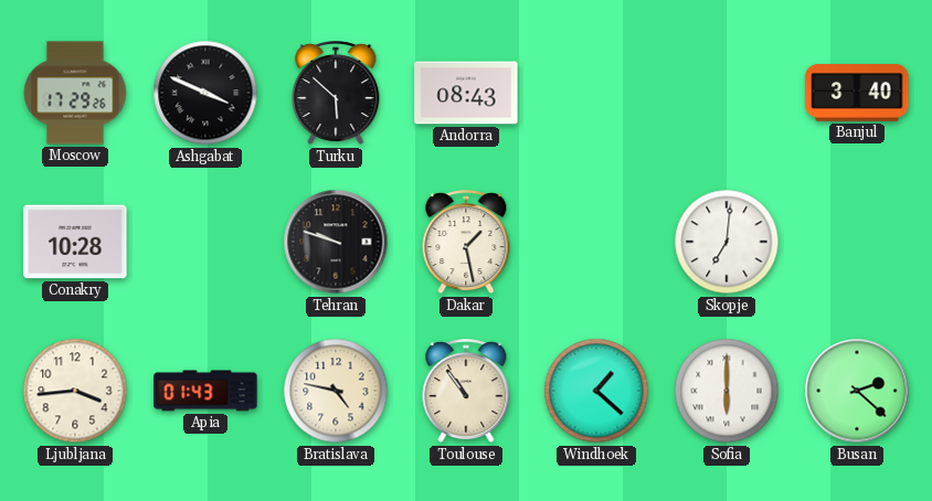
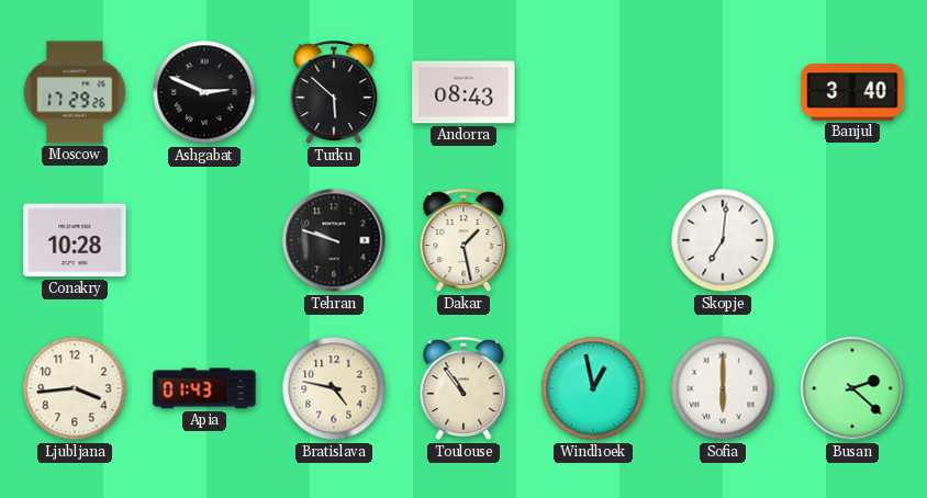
Ashgabat: 3:49 -> 2:49 (204, 92)
Windhoek: 1:22 -> 12:58 (593, 388)
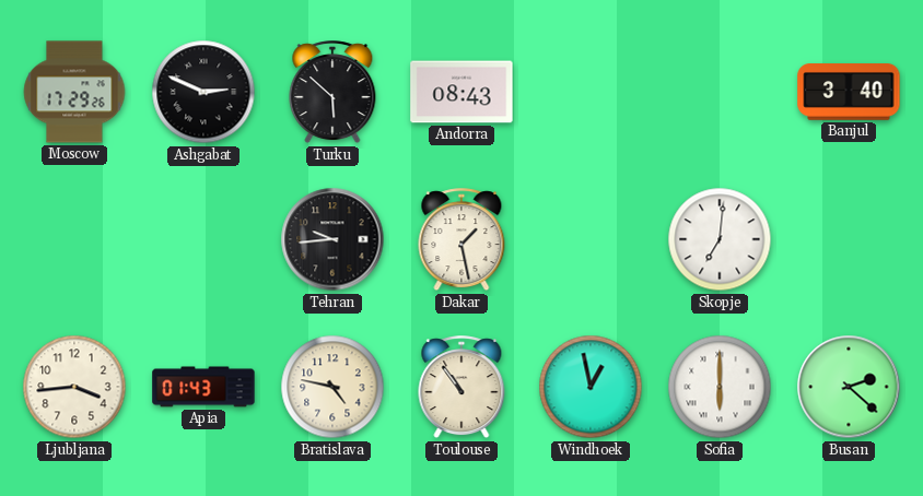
Conakry: 10:28 -> none (75, 240)
Tehran: 9:48 -> 9:44 (332, 239)
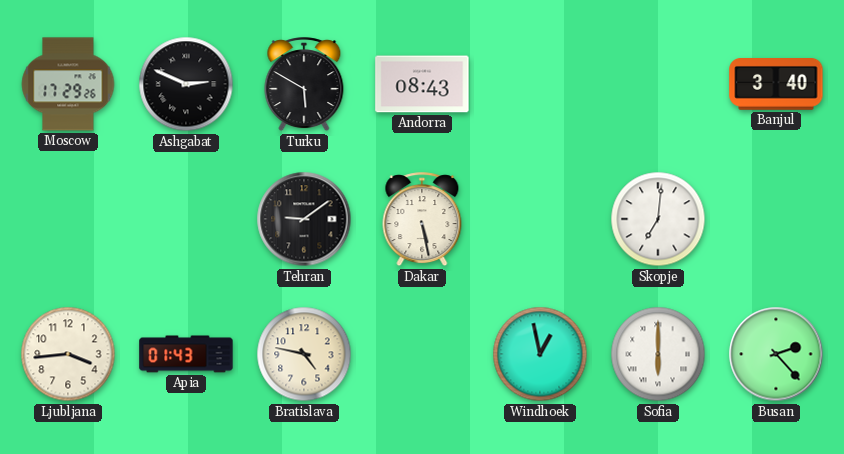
Turku: 5:52 -> 5:50 (304, 85)
Tehran: 9:44 -> 9:09 (304, 219)
Dakar: 1:28 -> 5:28 (422, 220)
Toulouse: 10:54 -> none (461, 388)
Busan: 2:22 -> 2:23 (776, 354)
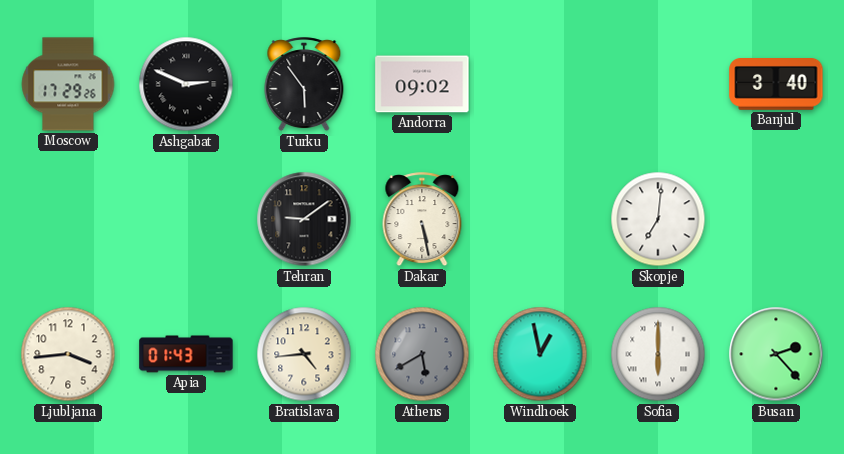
Turku: 5:50 -> 5:54 (304, 85)
Andorra: 08:43 -> 09:02 (422, 84)
Bratislava: 4:47 -> 4:44 (304, 354)
Athens: none -> 5:40 (422, 354)
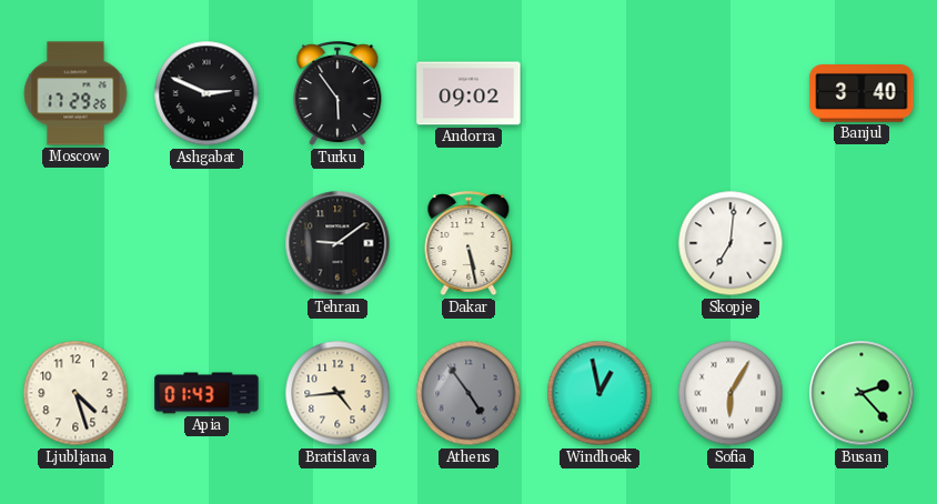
Ljubljana: 3:44 -> 4:27 (75, 393)
Athens: 5:40 -> 4:54 (468, 393)
Sofia: 6:00 -> 6:05 (731, 393)
